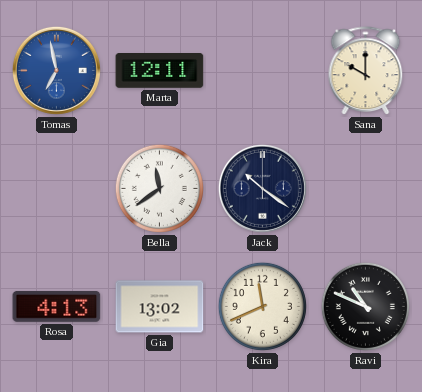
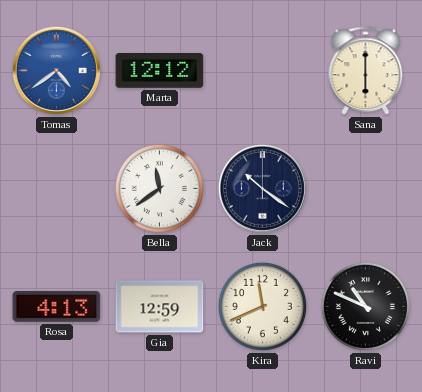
Tomas: 6:58 -> 4:39 (56, 70)
Marta: 12:11 -> 12:12 (160, 71)
Sana: 10:00 -> 6:00 (366, 71)
Gia: 13:02 -> 12:59 (160, 307)
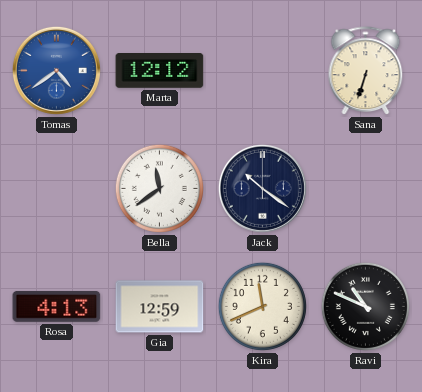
Sana: 6:00 -> 6:33 (366, 71)
